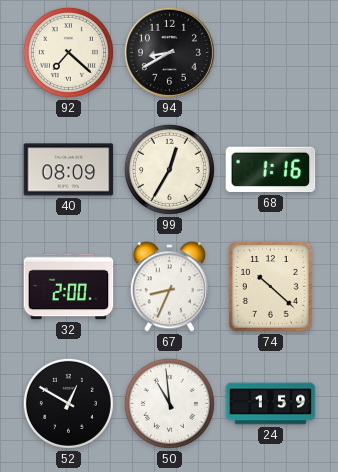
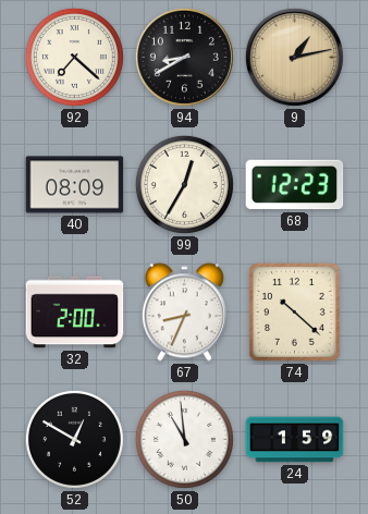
9: none -> 1:13 (294, 57)
68: 1:16 -> 12:23 (295, 185)
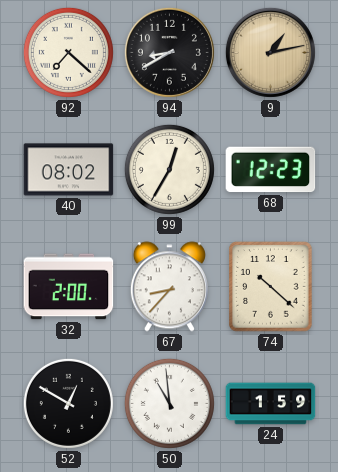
40: 08:09 -> 08:02 (69, 170)
67: 8:34 -> 8:37 (169, 287)
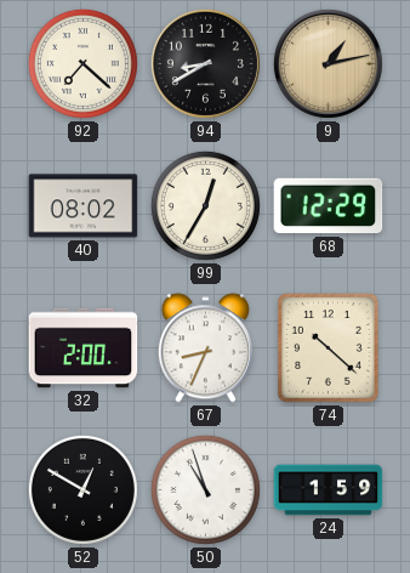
68: 12:23 -> 12:29 (329, 206)
67: 8:37 -> 8:34 (205, 348)
50: 10:59 -> 10:57 (205, 489)
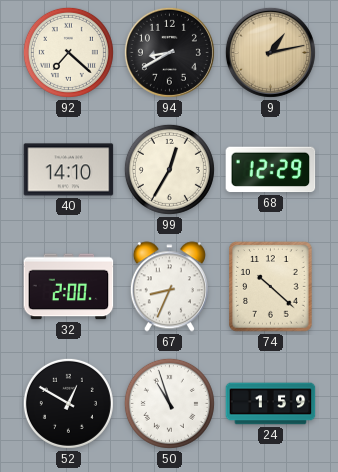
40: 08:02 -> 14:10 (69, 170)
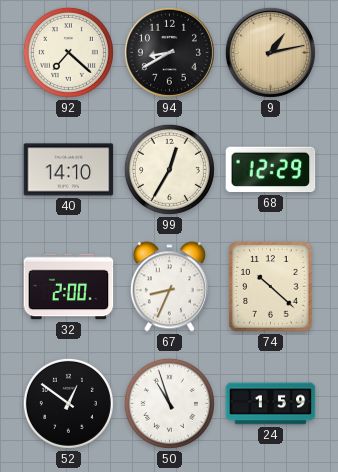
52: 12:50 -> 12:51 (68, 403)
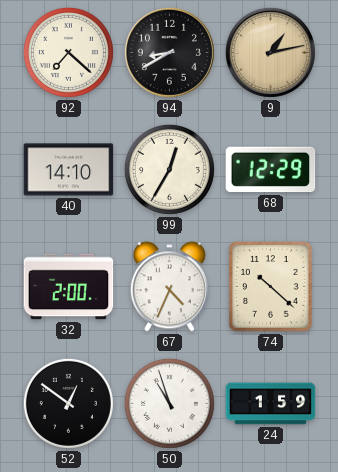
67: 8:34 -> 4:34 (169, 287)
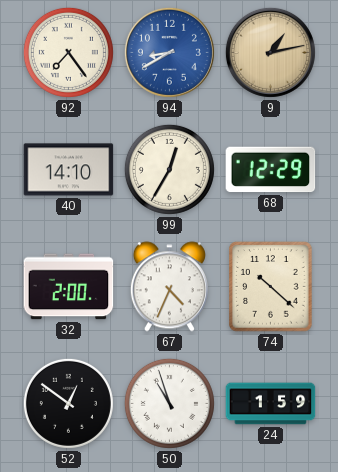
92: 7:22 -> 7:24 (68, 52)
94 dial: black -> blue (169, 52)
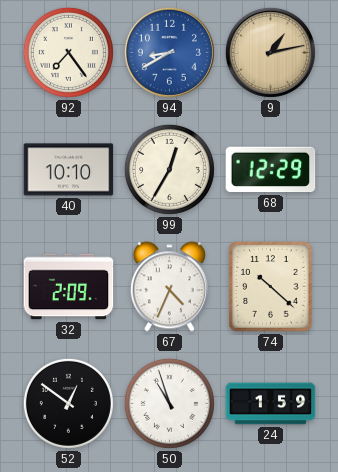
40: 14:10 -> 10:10 (69, 170)
32: 2:00 -> 2:09 (69, 287)
